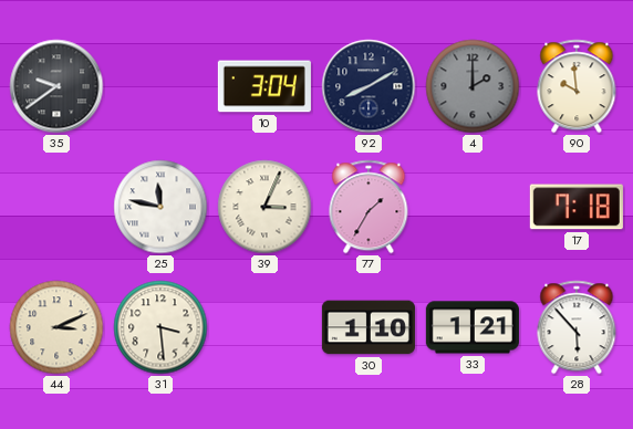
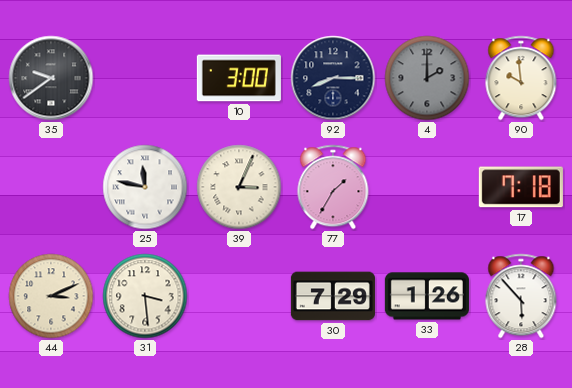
10: 3:04 -> 3:00 (239, 78)
92: 8:10 -> 8:15 (333, 78)
30: 1:10 -> 7:29 (333, 296)
33: 1:21 -> 1:26 (427, 296)
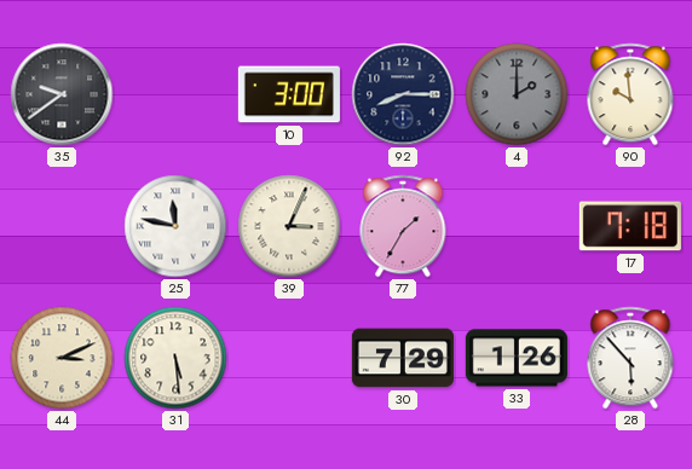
31: 3:29 -> 5:29 (175, 358)
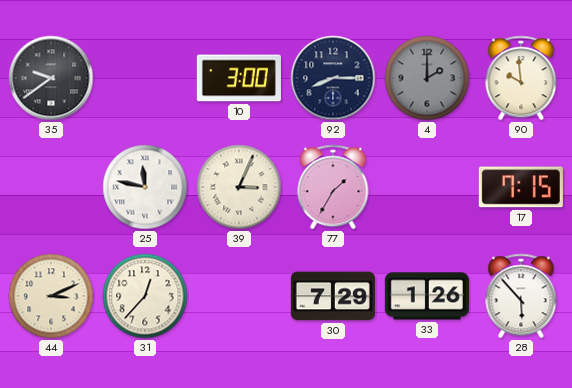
17: 7:18 -> 7:15 (521, 187)
31: 5:29 -> 12:37 (145, 296)
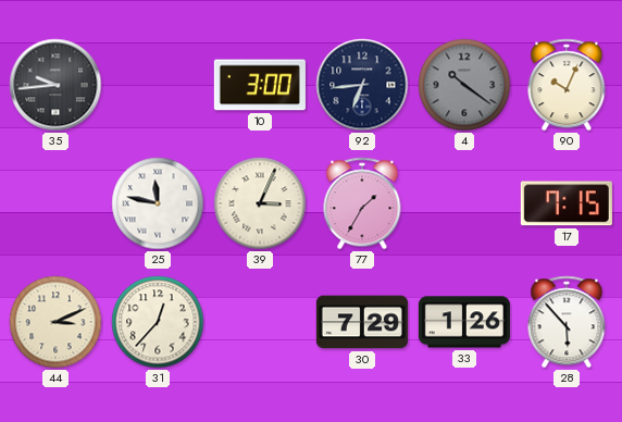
35: 9:39 -> 9:44 (55, 85)
92: 8:15 -> 6:44 (362, 85)
4: 2:00 -> 10:21 (464, 85)
90: 9:59 -> 10:04 (567, 85)
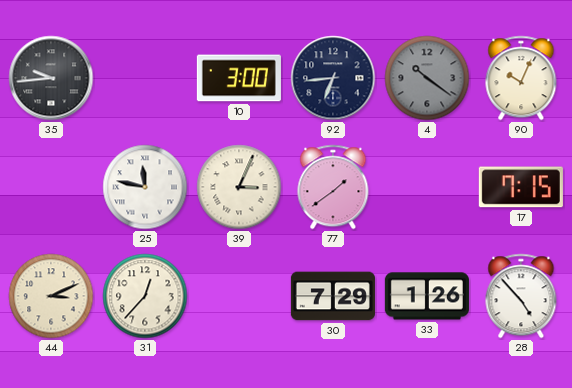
77: 1:35 -> 1:39 (333, 187)
28: 5:53 -> 4:53 (521, 296)
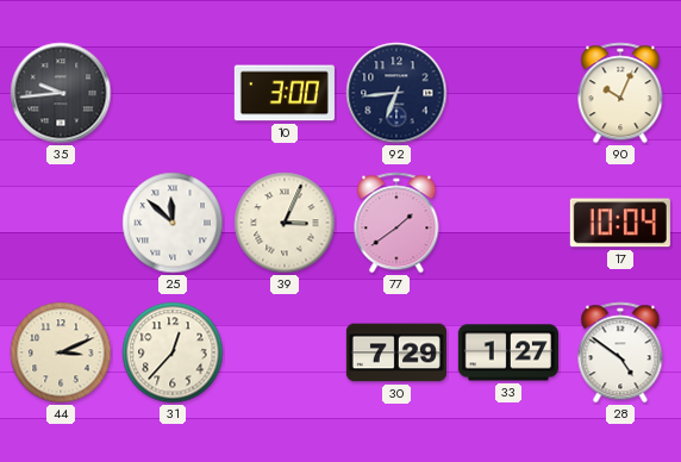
4: 10:21 -> none (427, 78)
25: 11:47 -> 11:52 (173, 223)
17: 7:15 -> 10:04 (620, 223)
33: 1:26 -> 1:27 (508, 352)
28: 4:53 -> 4:51 (620, 352)
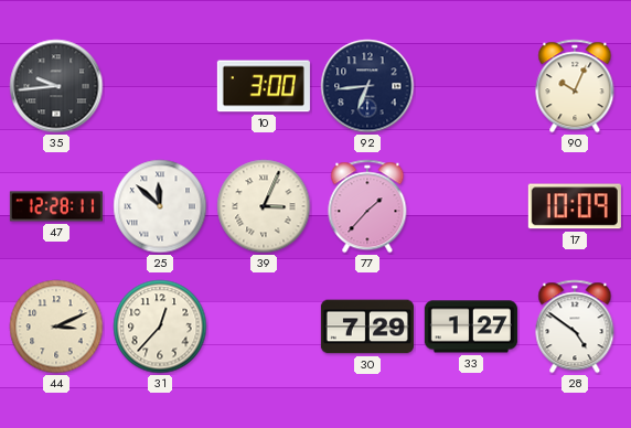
47: none -> 12:28 (56, 206)
77: 1:39 -> 1:37 (367, 206)
17: 10:04 -> 10:09 (575, 206)
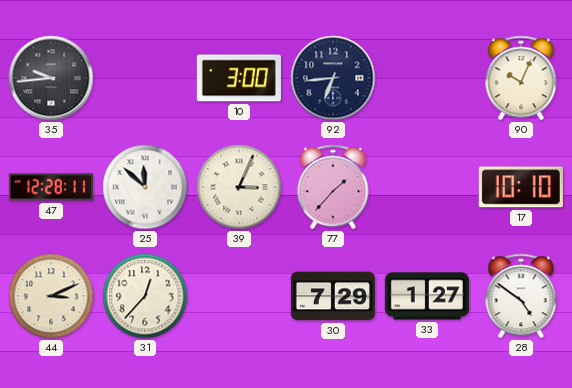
17: 10:09 -> 10:10 (521, 187)
